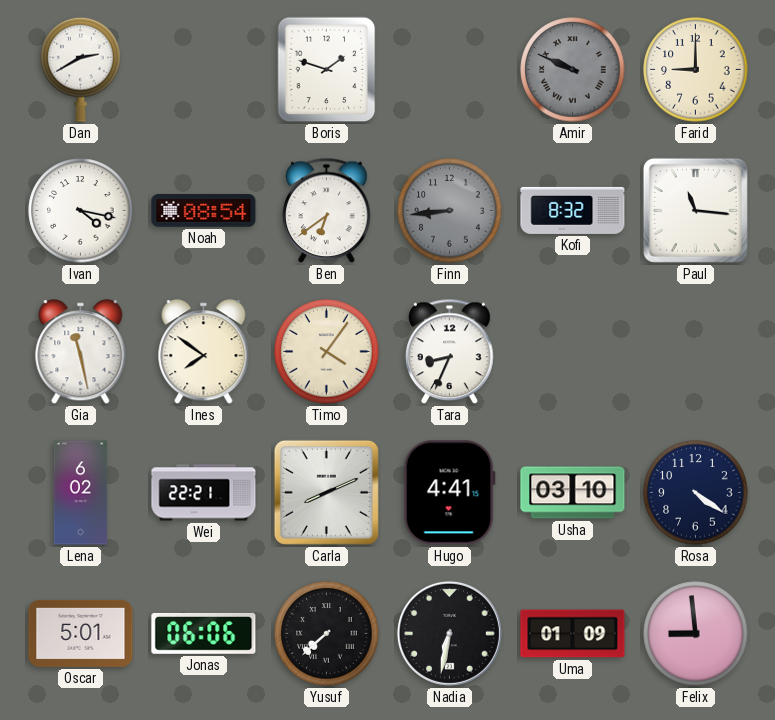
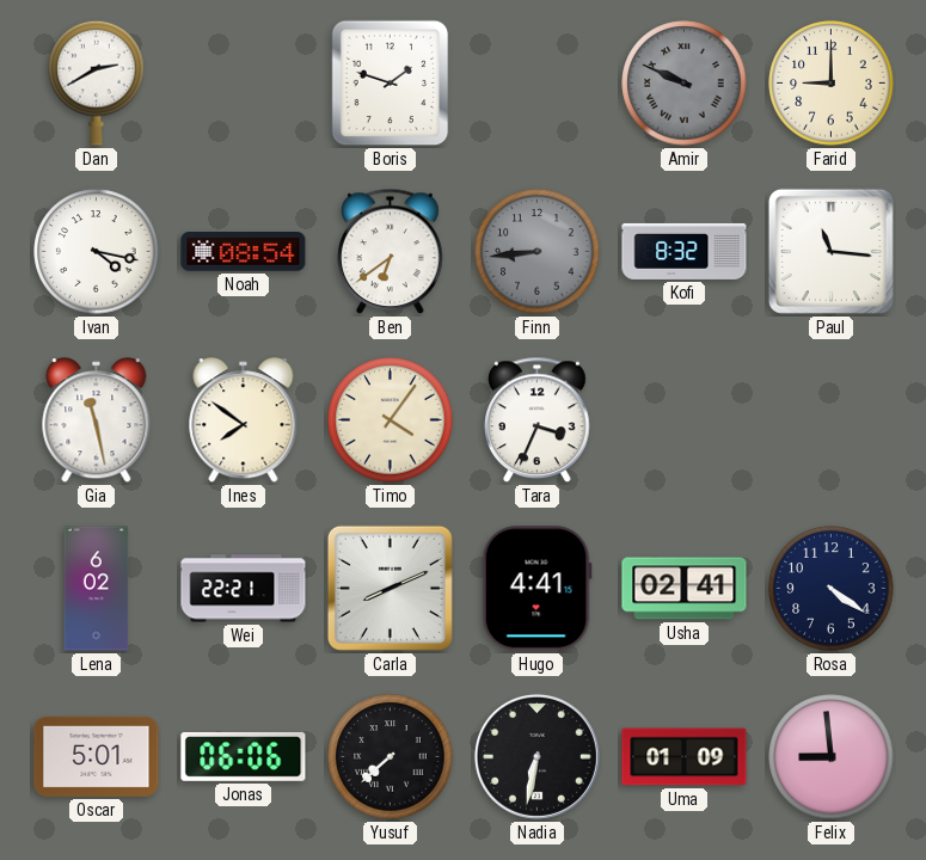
Tara: 8:34 -> 3:34 (538, 420)
Usha: 03:10 -> 02:41 (685, 589)
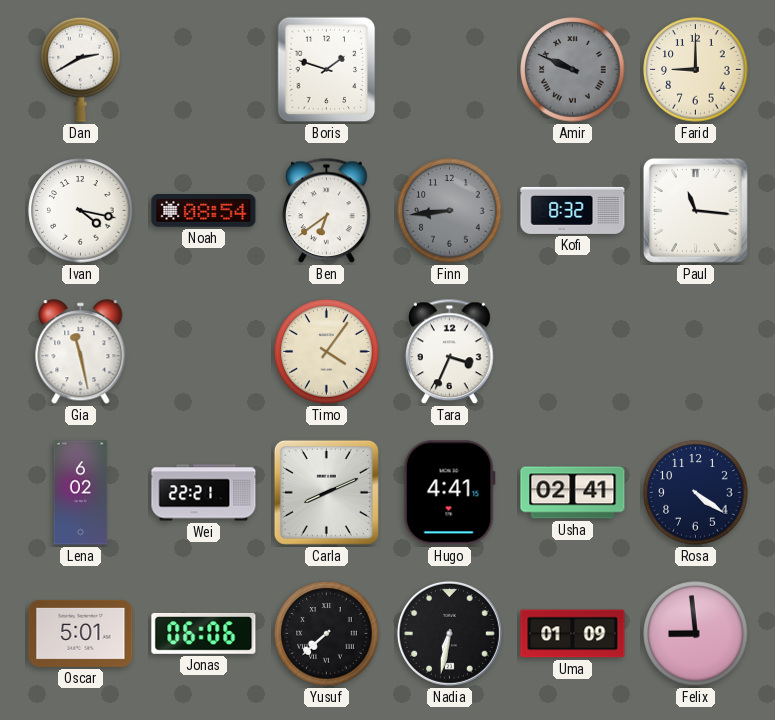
Ines: 7:51 -> none (244, 420)
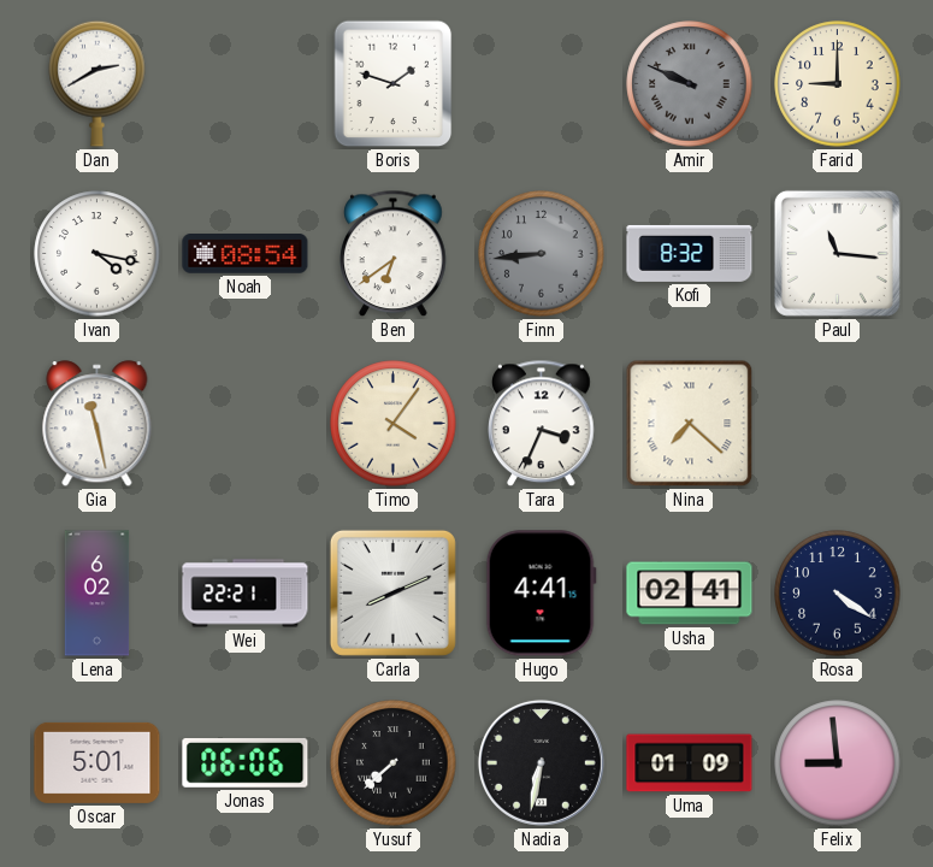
Nina: none -> 7:22 (690, 424)
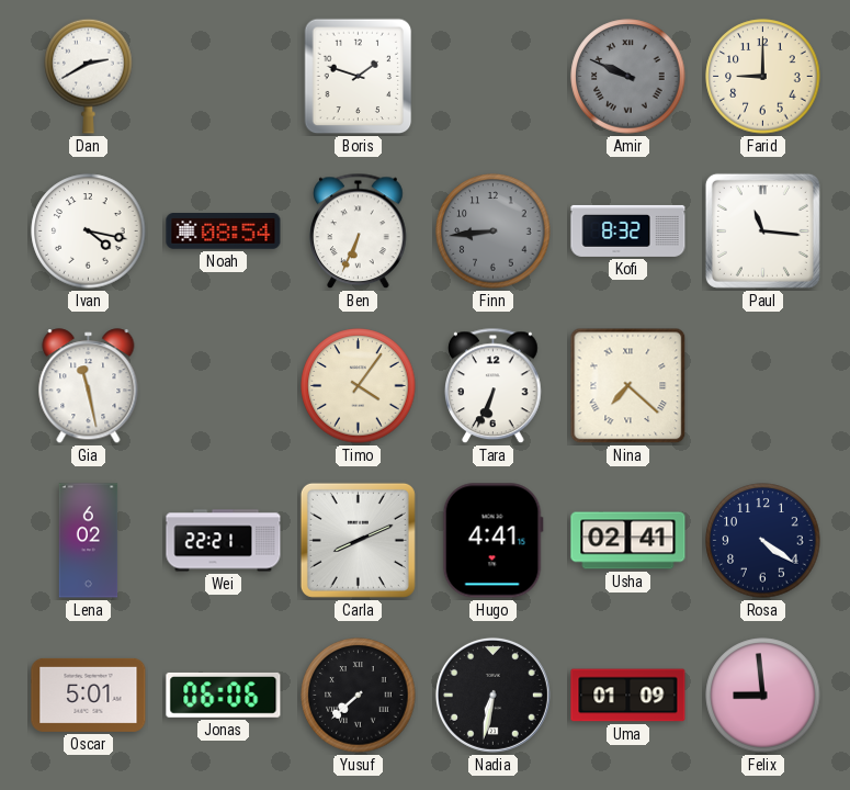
Ben: 6:39 -> 6:34 (359, 232)
Tara: 3:34 -> 6:34 (494, 386)
